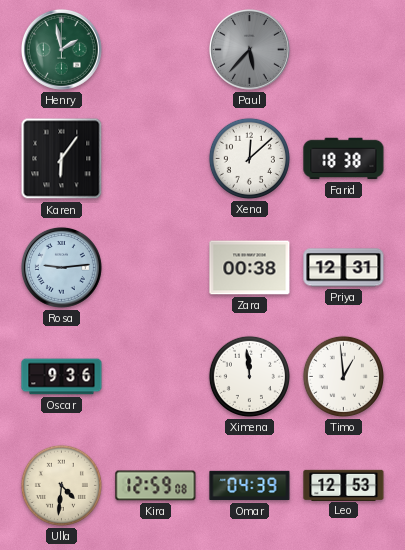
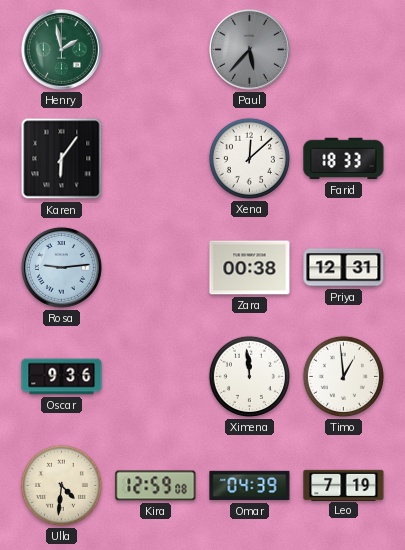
Farid: 18:38 -> 18:33 (344, 159)
Leo: 12:53 -> 7:19 (344, 485)
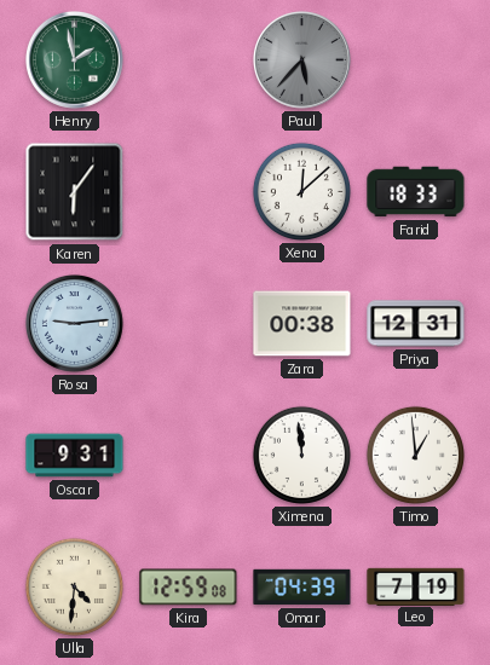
Oscar: 9:36 -> 9:31 (75, 456)
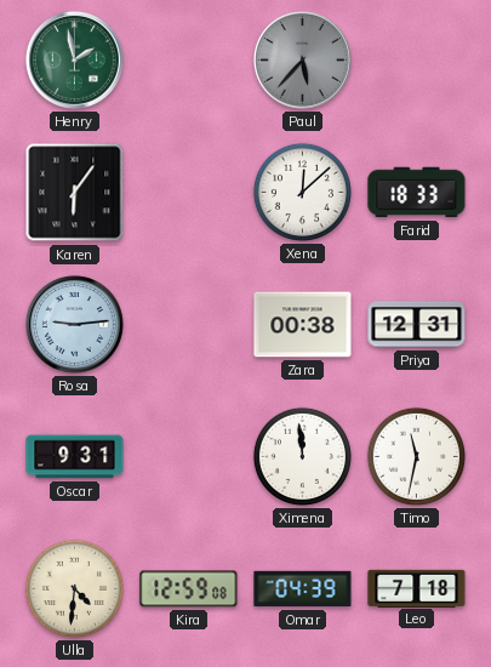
Timo: 12:59 -> 11:32 (416, 456)
Leo: 7:19 -> 7:18 (417, 588)
